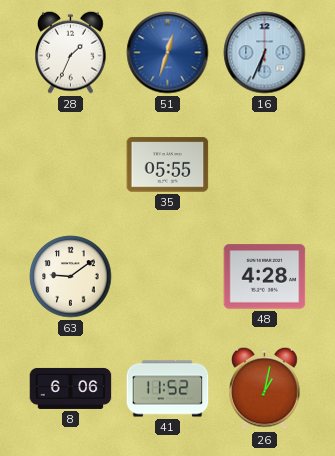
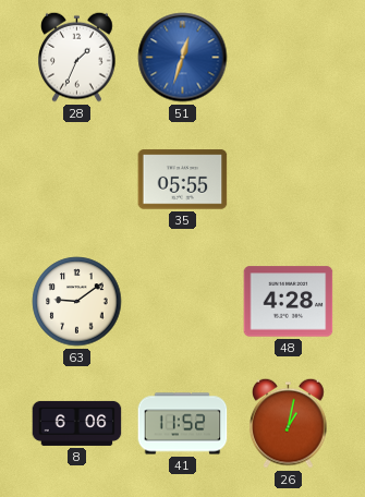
16: 6:34 -> none (265, 53)
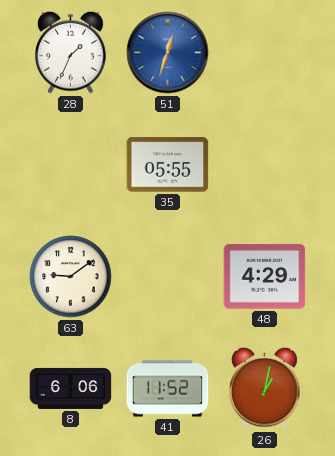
48: 4:28 -> 4:29 (265, 277)
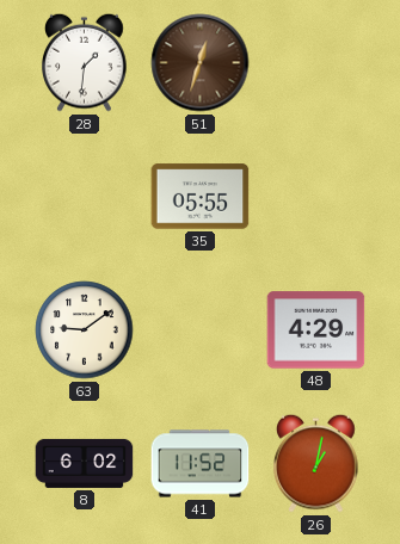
28: 1:34 -> 1:31 (85, 62)
51 dial: blue -> brown (201, 63)
8: 6:06 -> 6:02 (85, 463)
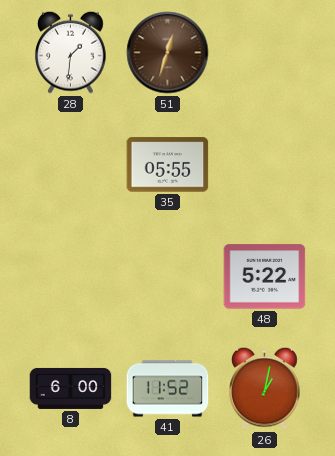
63: 9:09 -> none (85, 330)
48: 4:29 -> 5:22 (265, 277)
8: 6:02 -> 6:00 (71, 388)
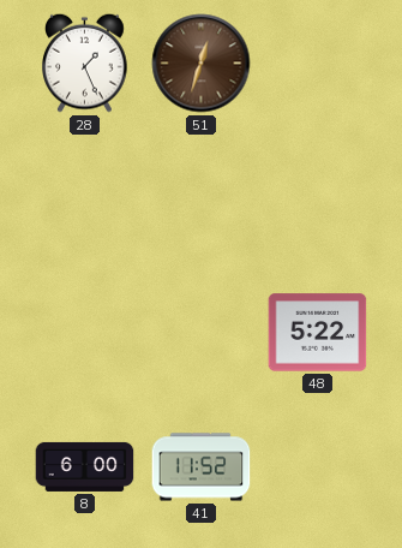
28: 1:31 -> 1:26 (85, 62)
35: 05:55 -> none (168, 165)
26: 1:02 -> none (265, 388)
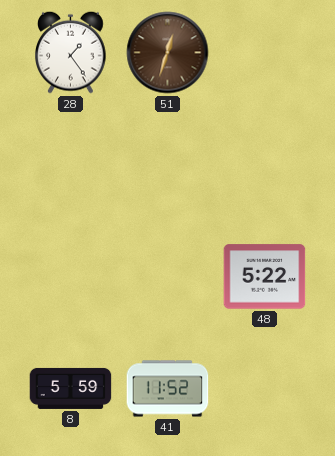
28: 1:26 -> 1:24 (71, 52)
8: 6:00 -> 5:59 (71, 388)
